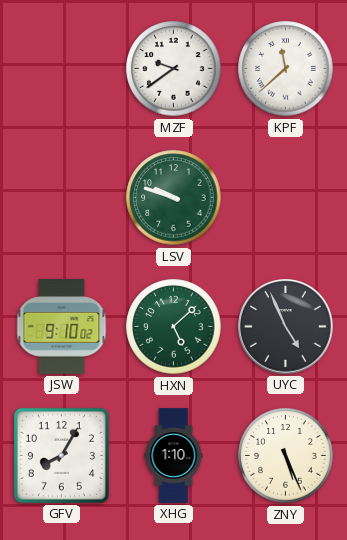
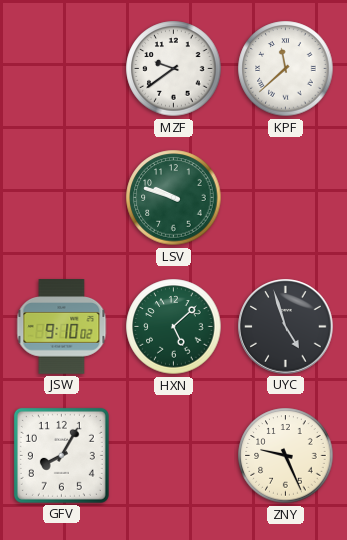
UYC: 4:56 -> 4:57 (286, 327)
XHG: 1:10 -> none (174, 456)
ZNY: 5:26 -> 9:26 (286, 456)
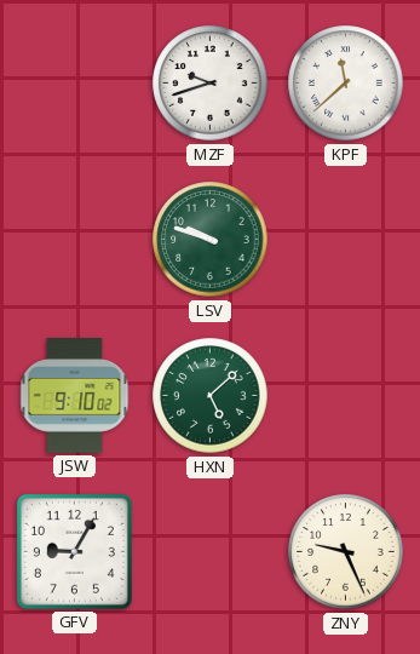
MZF: 9:39 -> 9:42 (211, 84)
UYC: 4:57 -> none (286, 327)
GFV: 8:05 -> 9:05 (74, 551)
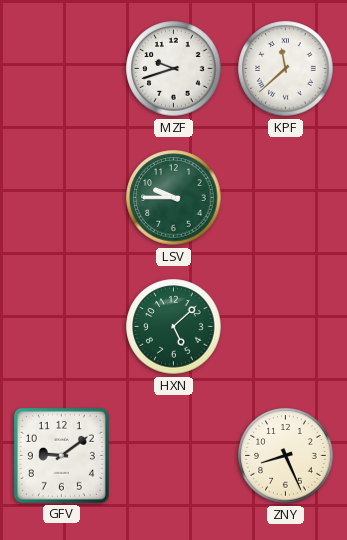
LSV: 9:48 -> 9:45 (174, 198)
JSW: 9:10 -> none (75, 396)
GFV: 9:05 -> 9:09 (61, 455)
ZNY: 9:26 -> 8:26 (286, 456)
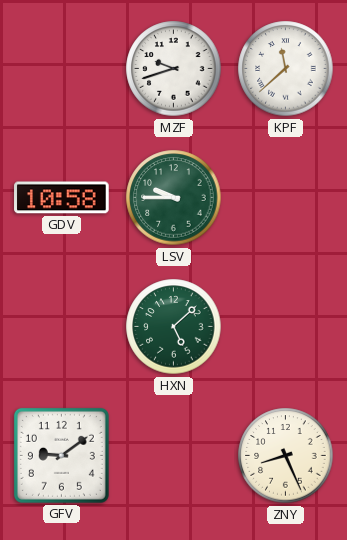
GDV: none -> 10:58 (62, 198)
